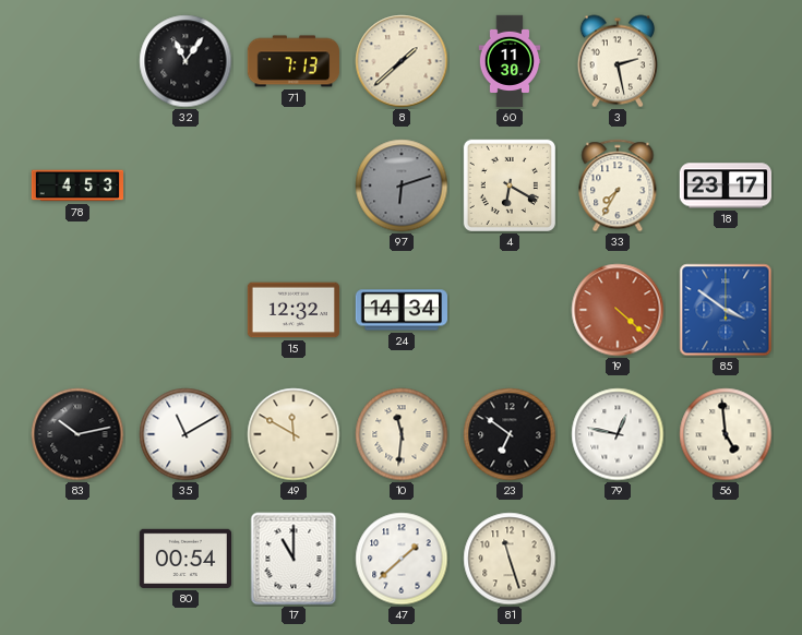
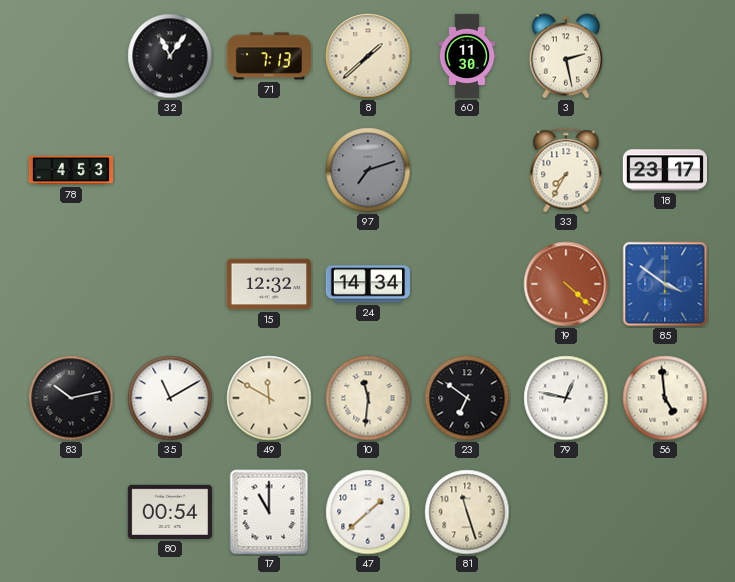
97: 6:12 -> 7:12 (368, 170)
4: 6:20 -> none (510, 185)
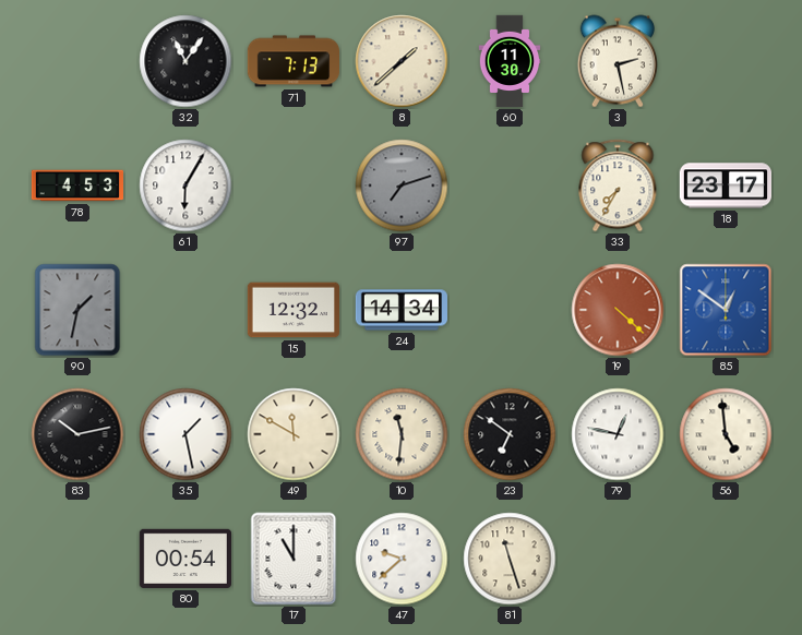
61: none -> 6:05 (185, 185)
90: none -> 1:32 (77, 310)
85: 3:51 -> 12:51 (726, 310)
35: 11:10 -> 1:28 (185, 434)
47: 1:38 -> 9:38 (402, 559)
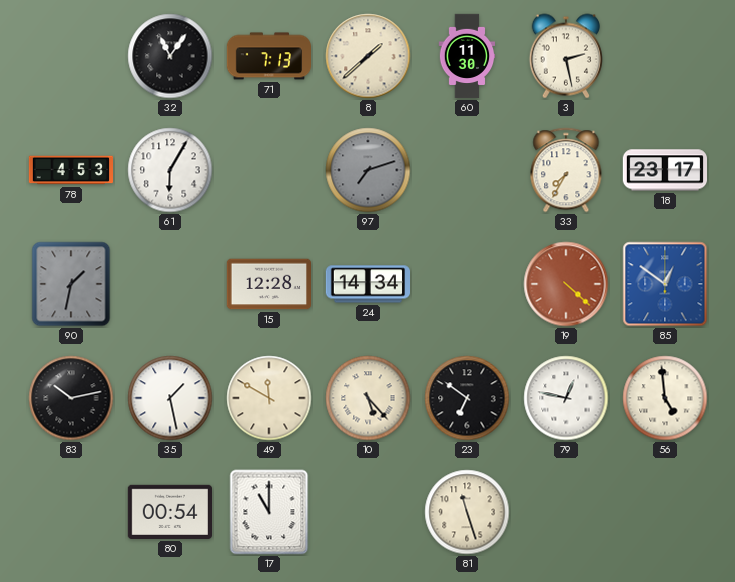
15: 12:32 -> 12:28 (268, 284)
10: 11:31 -> 5:23 (368, 398)
47: 9:38 -> none (402, 559)
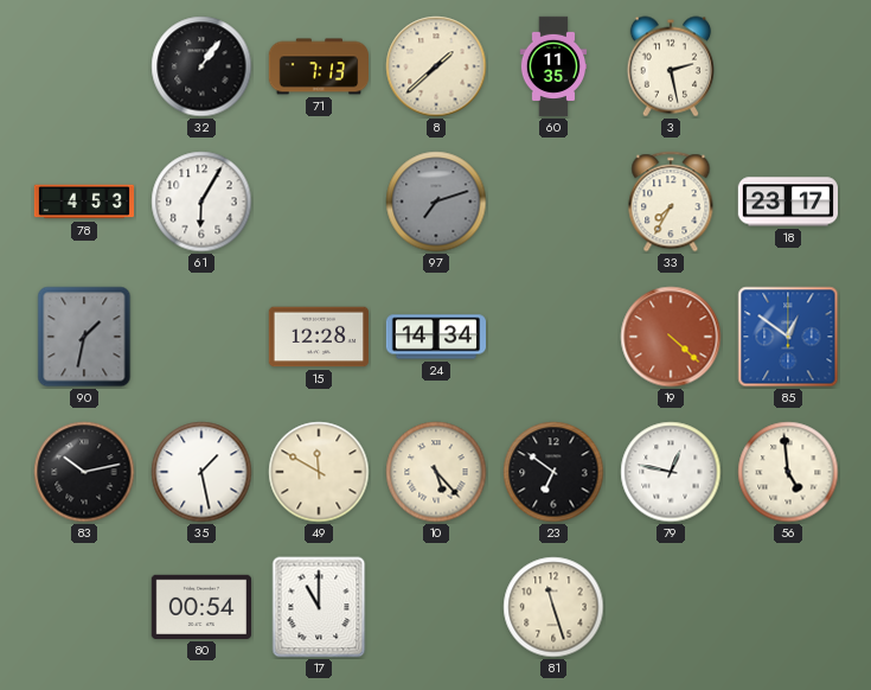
32: 11:06 -> 1:06 (201, 66)
60: 11:30 -> 11:35 (553, 66)
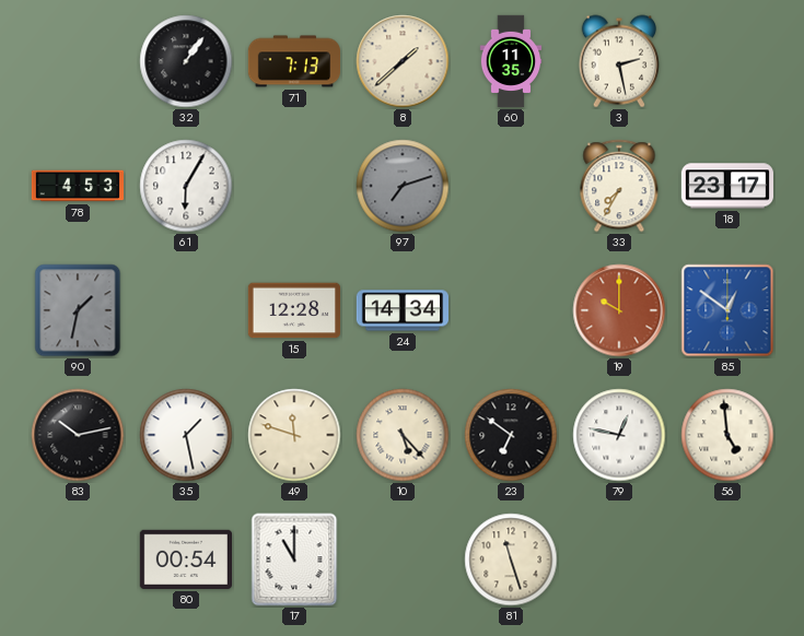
19: 4:22 -> 10:00 (619, 310)
49: 11:50 -> 11:48 (294, 435)
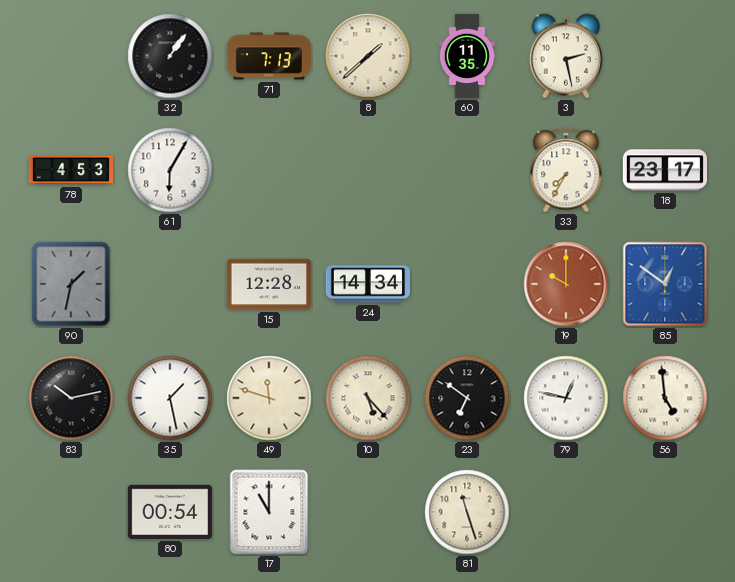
97: 7:12 -> none (403, 186)
